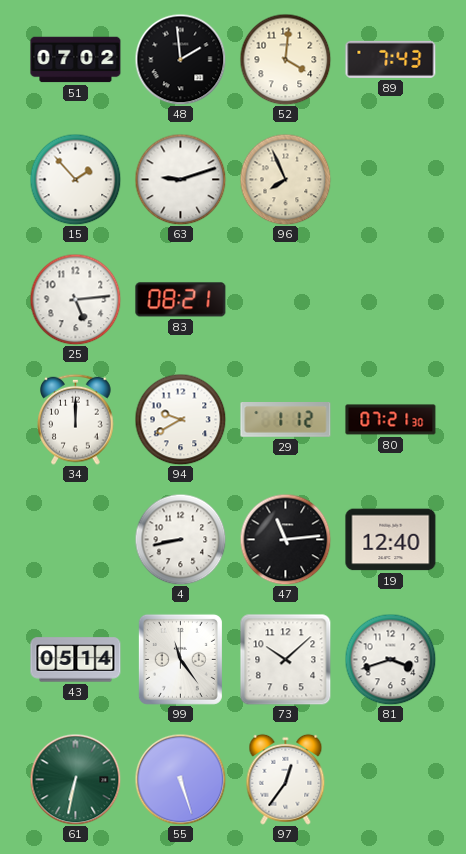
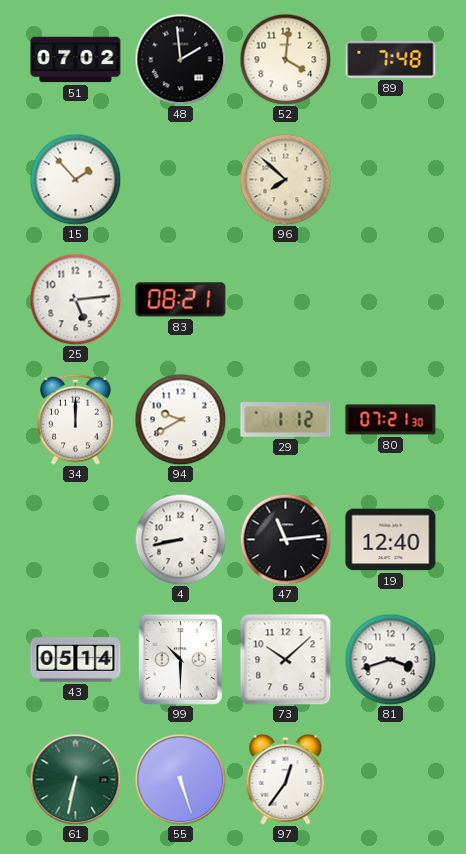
89: 7:43 -> 7:48 (391, 59)
63: 9:12 -> none (180, 179)
96: 7:56 -> 7:52 (285, 179)
99: 11:24 -> 10:30 (180, 659)
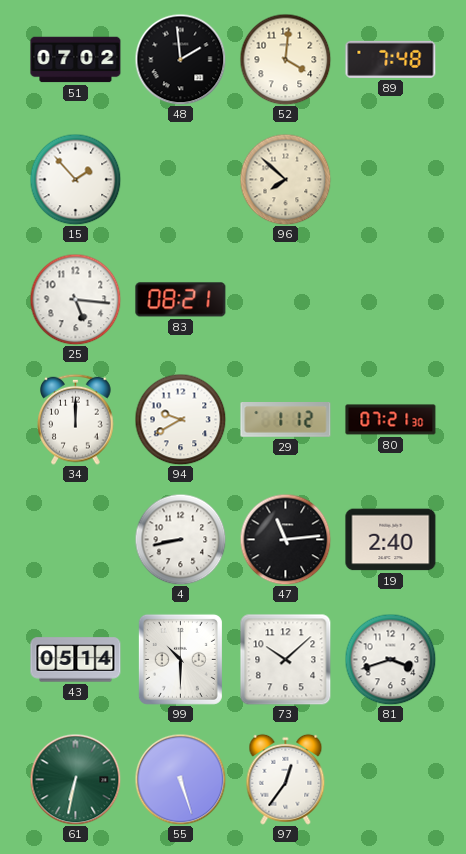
25: 5:14 -> 5:16 (75, 299)
19: 12:40 -> 2:40 (391, 540)
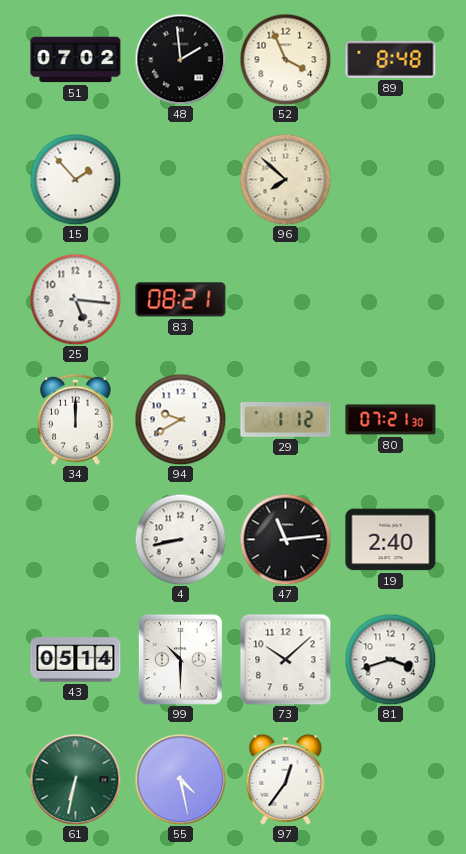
52: 4:01 -> 3:56 (285, 59)
89: 7:48 -> 8:48 (391, 59)
55: 5:27 -> 4:28 (180, 779)
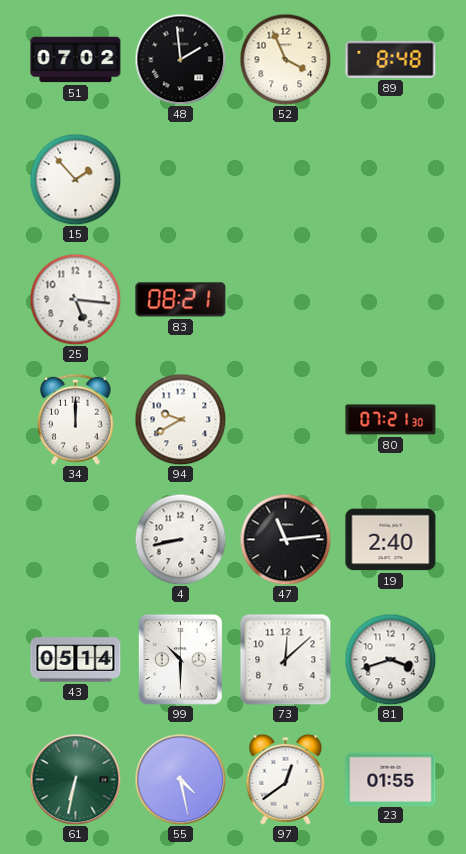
96: 7:52 -> none (285, 179)
29: 1:12 -> none (286, 420)
73: 10:08 -> 12:08 (286, 660)
97: 12:36 -> 12:39 (286, 779)
23: none -> 01:55 (391, 779)
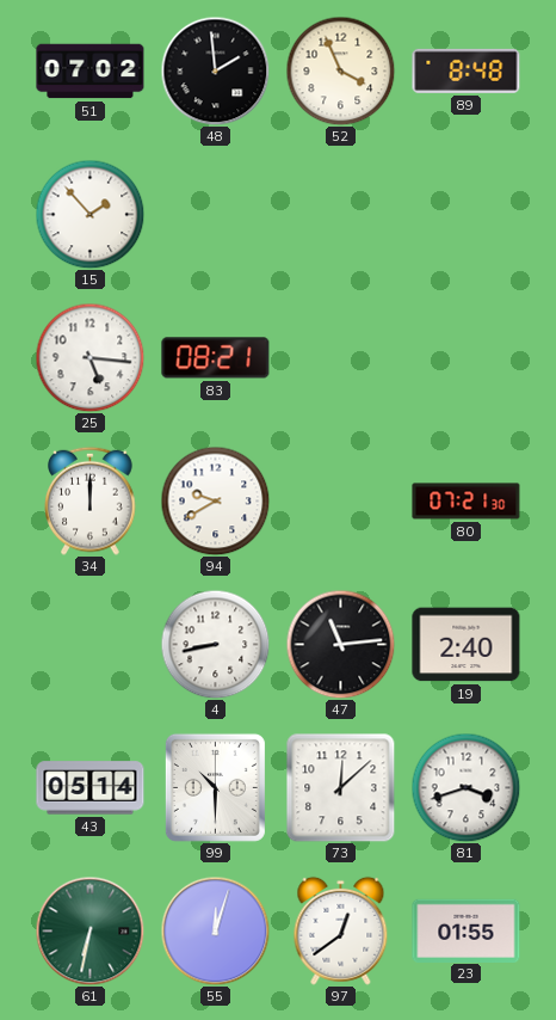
55: 4:28 -> 12:03 (215, 930)
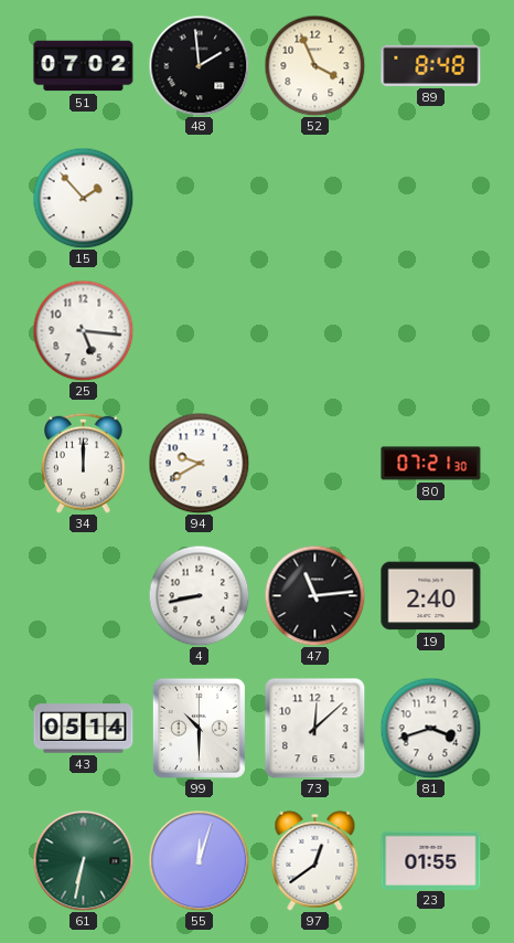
83: 08:21 -> none (216, 358)
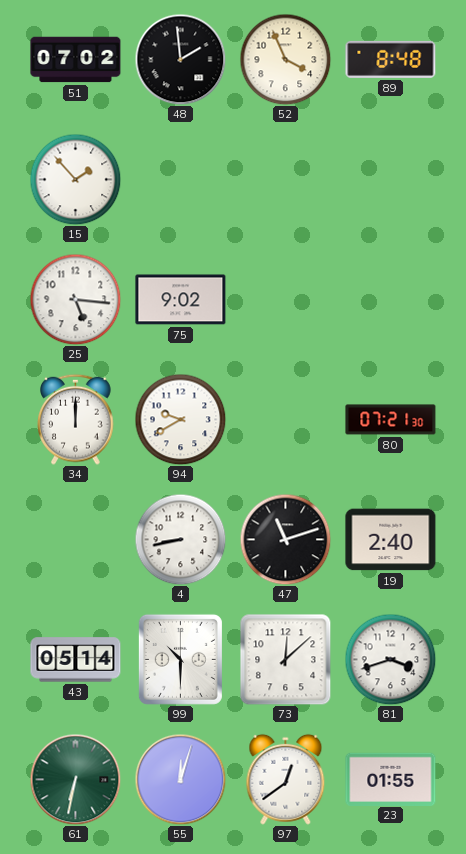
75: none -> 9:02 (181, 300)
47: 11:14 -> 11:12 (285, 539)
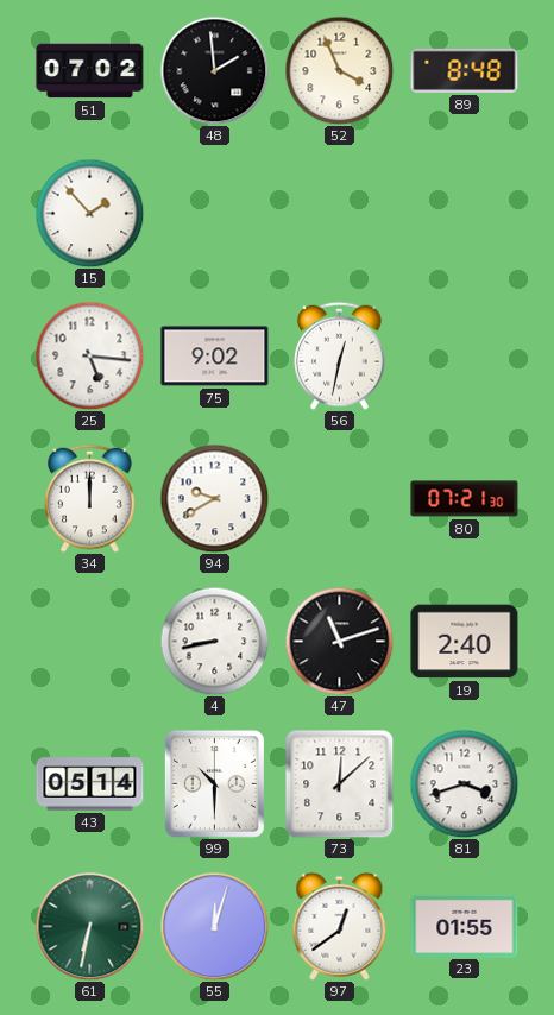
56: none -> 12:32 (340, 355)
